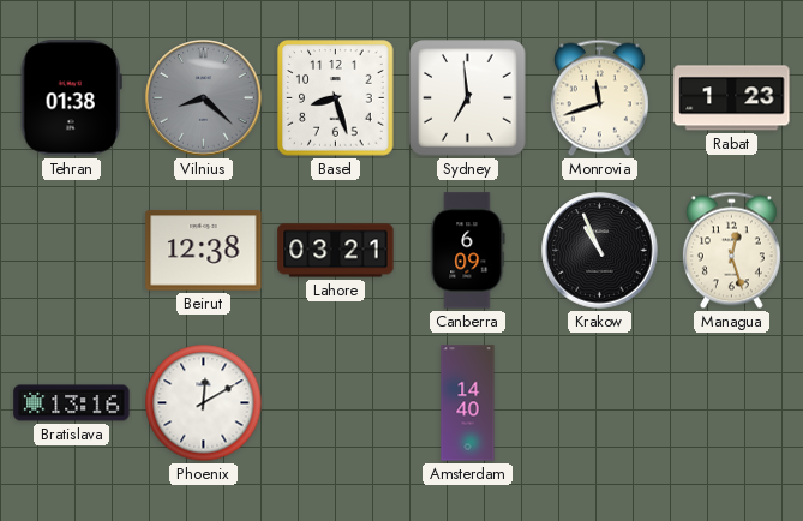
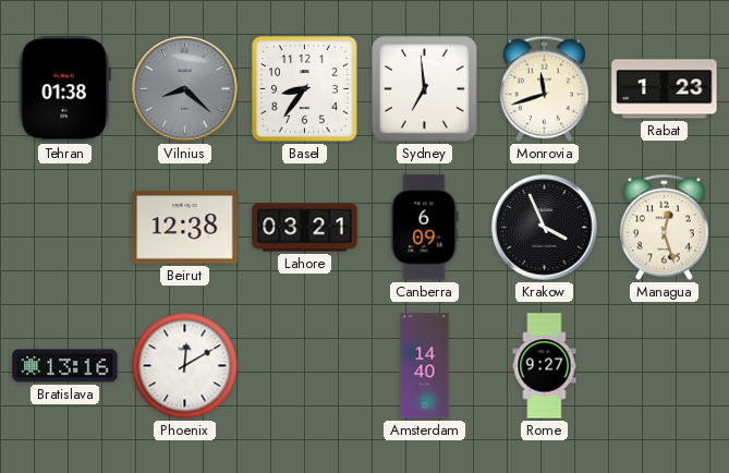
Basel: 8:27 -> 8:36 (305, 89)
Krakow: 10:56 -> 3:56 (545, 228)
Rome: none -> 9:27 (545, 366)
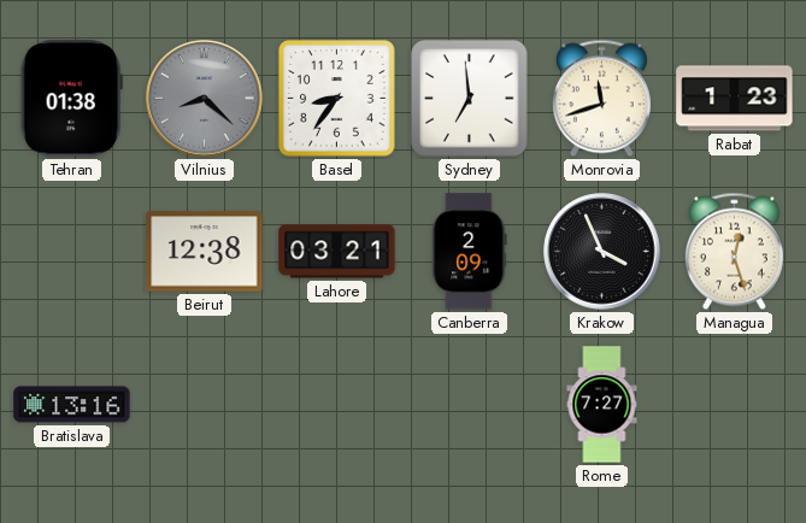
Canberra: 6:09 -> 2:09 (470, 252)
Phoenix: 12:10 -> none (185, 366)
Amsterdam: 14:40 -> none (425, 366)
Rome: 9:27 -> 7:27 (602, 405)
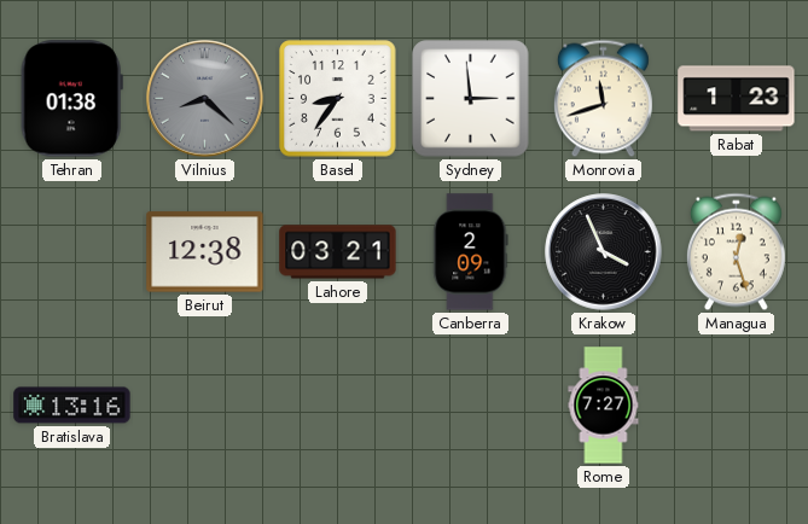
Sydney: 6:59 -> 2:59 (471, 99)
